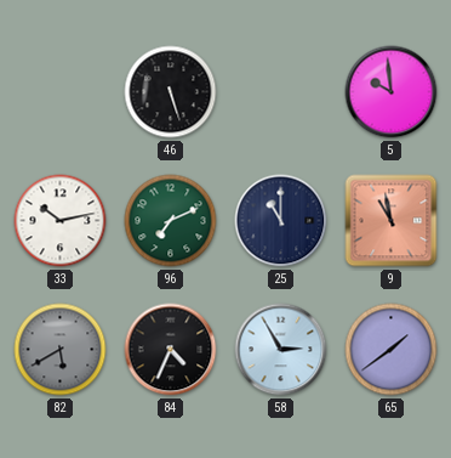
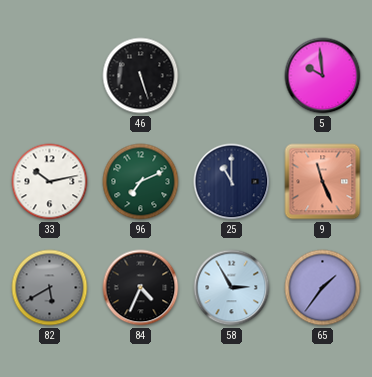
9: 10:58 -> 11:26 (323, 182)
65: 1:39 -> 1:36 (323, 288)
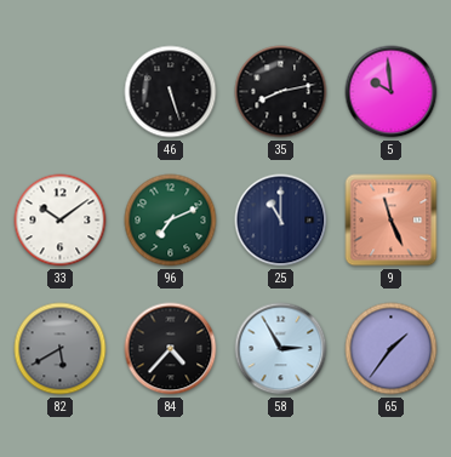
35: none -> 8:13 (281, 92)
33: 10:13 -> 10:09 (61, 221)
84: 4:34 -> 4:37 (171, 349)
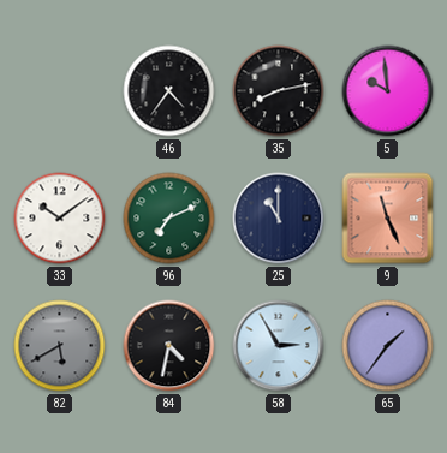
46: 5:27 -> 4:36 (169, 91)
84: 4:37 -> 4:32 (169, 346)
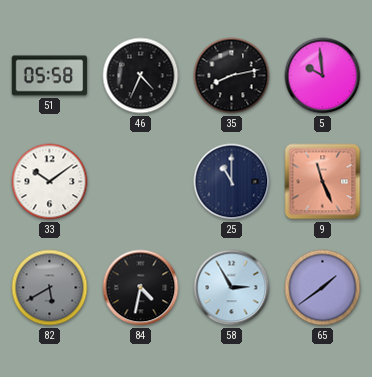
51: none -> 05:58 (50, 76)
46: 4:36 -> 4:34 (141, 76)
96: 7:11 -> none (169, 219)
65: 1:36 -> 1:39 (323, 288)
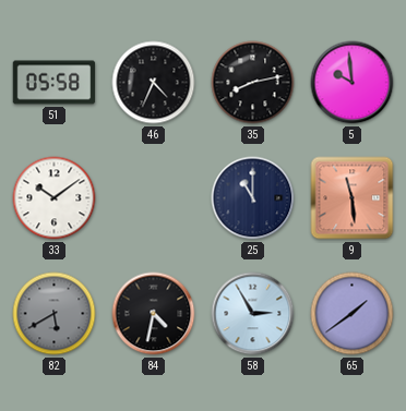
9: 11:26 -> 11:29 (353, 198)
